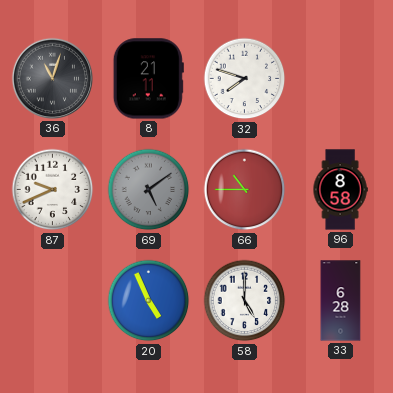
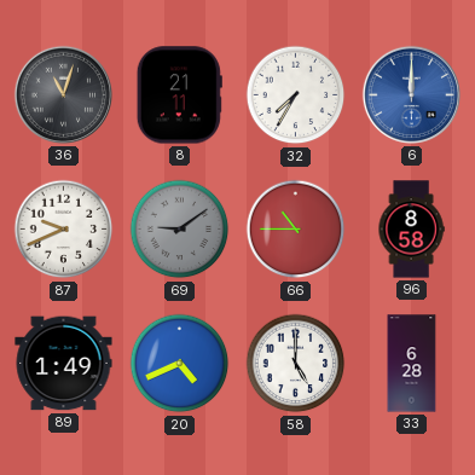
32: 7:48 -> 7:35 (296, 95)
6: none -> 12:00 (411, 94)
69: 5:09 -> 9:09 (180, 230)
89: none -> 1:49 (64, 364)
20: 4:56 -> 4:41 (180, 364)
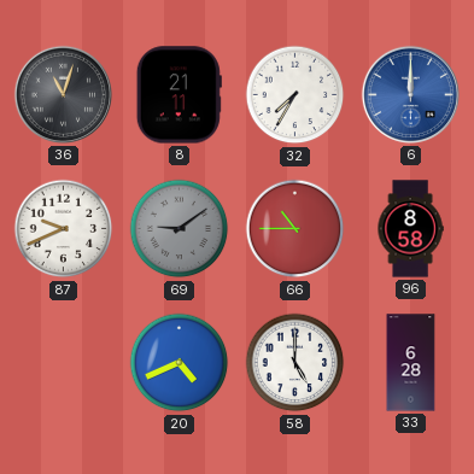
89: 1:49 -> none (64, 364)
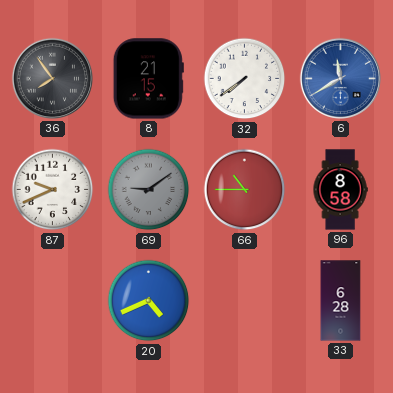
36: 11:03 -> 7:54 (52, 78)
8: 21:11 -> 21:15 (148, 79)
32: 7:35 -> 7:39 (245, 79)
6: 12:00 -> 11:40 (340, 78)
58: 5:00 -> none (295, 363)
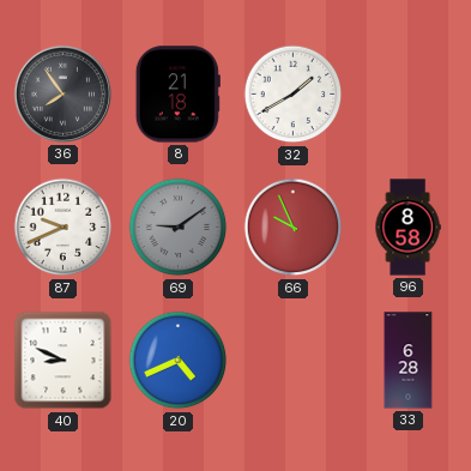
8: 21:15 -> 21:18 (177, 95)
32: 7:39 -> 1:40 (294, 95)
6: 11:40 -> none (340, 78)
66: 10:45 -> 9:56 (294, 228)
40: none -> 8:49 (64, 361)
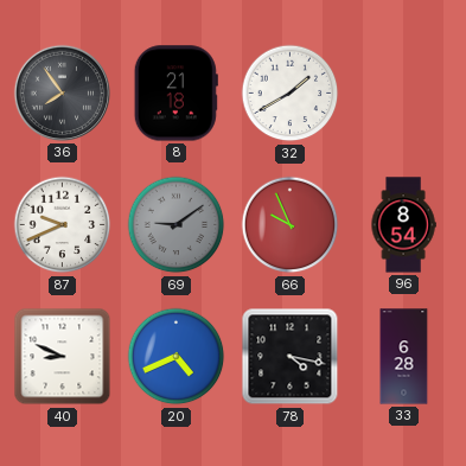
96: 8:58 -> 8:54 (403, 225)
78: none -> 4:17 (291, 357)
